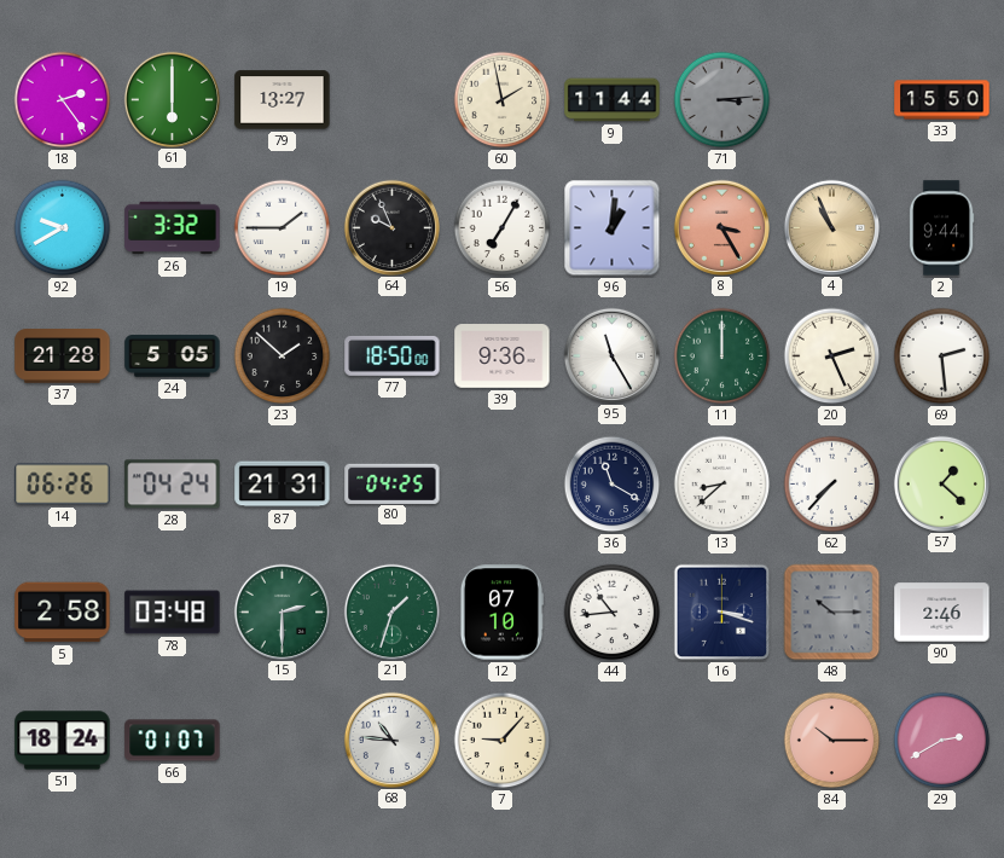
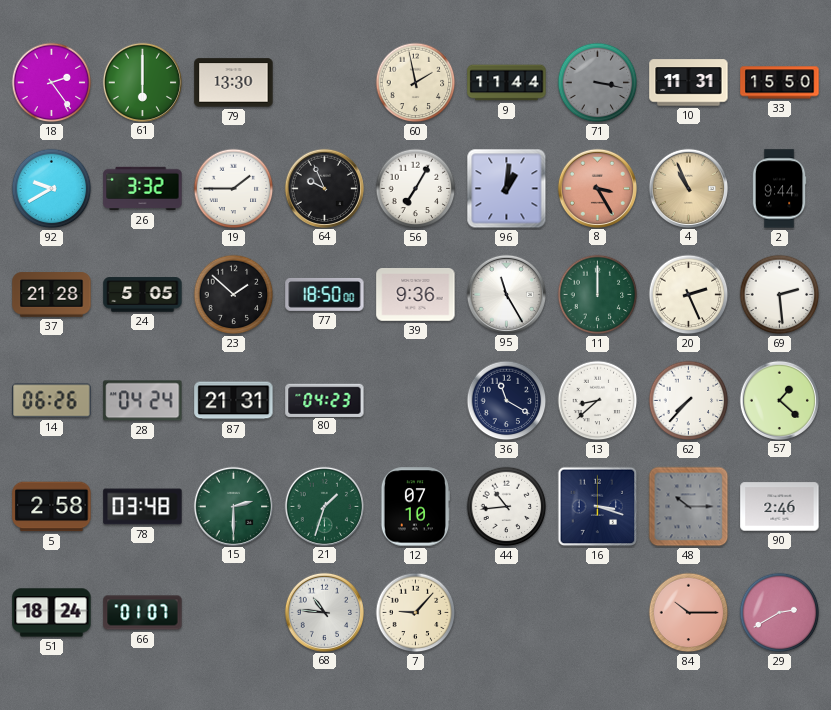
79: 13:27 -> 13:30 (234, 83)
71: 3:14 -> 3:17 (598, 83)
10: none -> 11:31 (689, 83)
80: 04:25 -> 04:23 (325, 400)
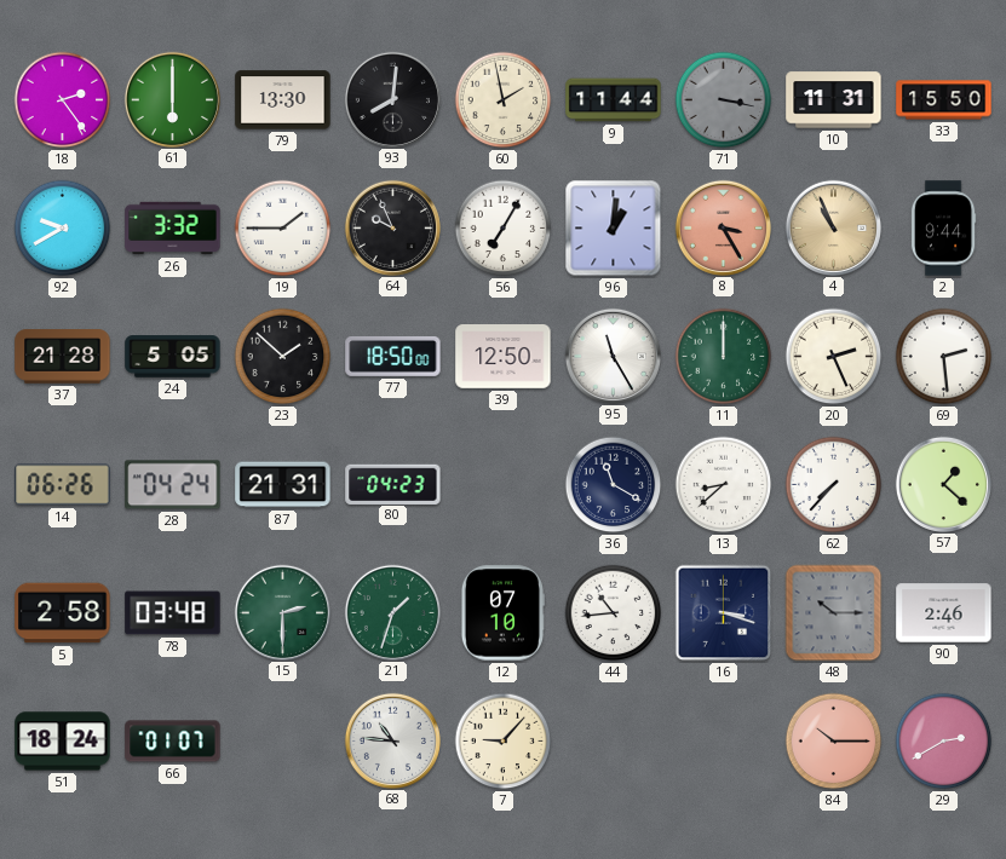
93: none -> 8:01 (392, 99)
39: 9:36 -> 12:50 (504, 357)
